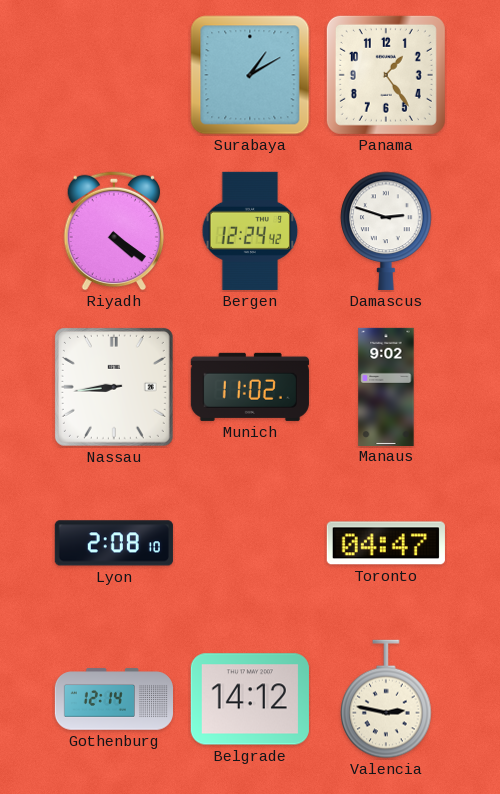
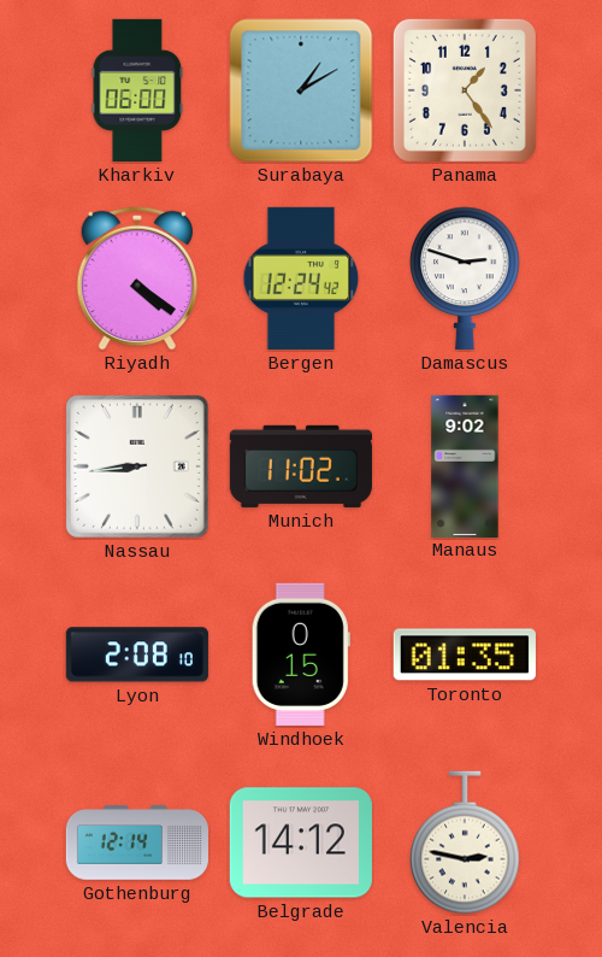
Kharkiv: none -> 06:00 (137, 90)
Windhoek: none -> 0:15 (301, 654)
Toronto: 04:47 -> 01:35 (465, 654)
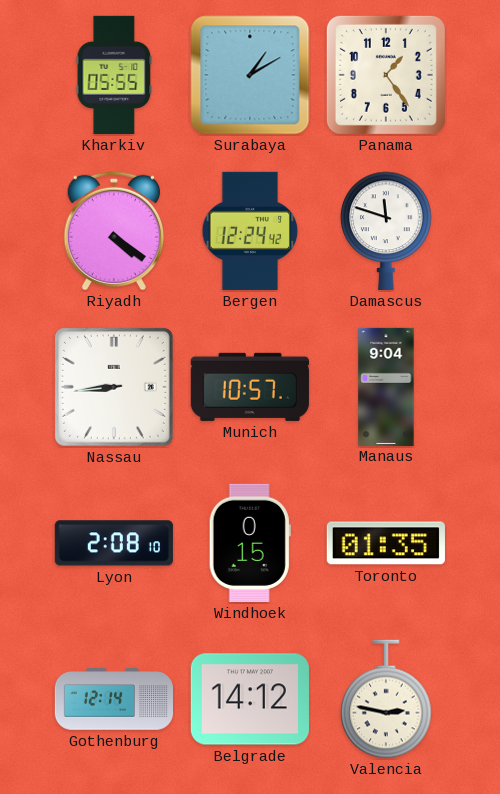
Kharkiv: 06:00 -> 05:55 (114, 75)
Damascus: 2:48 -> 11:48 (386, 231)
Munich: 11:02 -> 10:57 (250, 387)
Manaus: 9:02 -> 9:04 (386, 386)
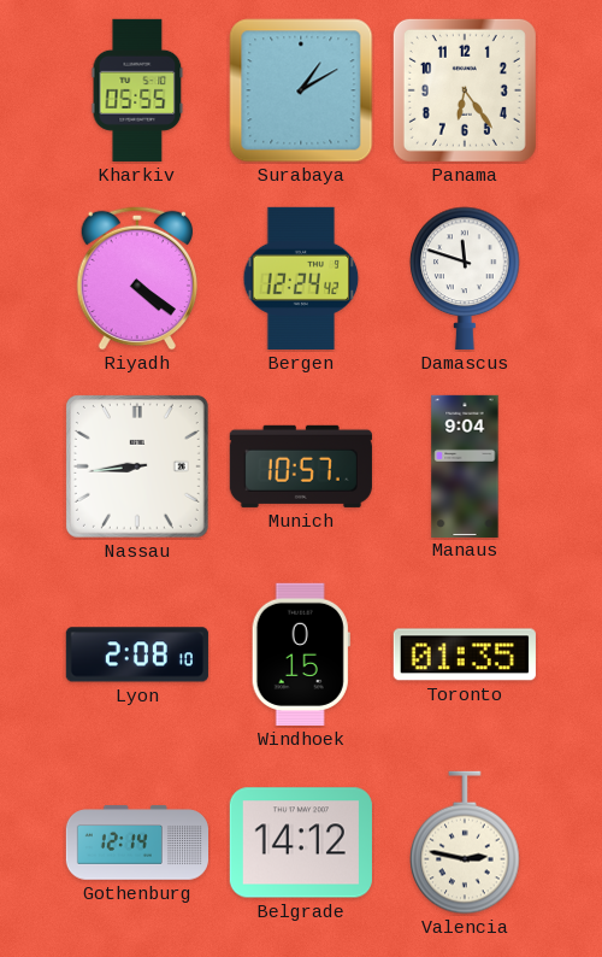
Panama: 1:24 -> 6:24 (465, 90)
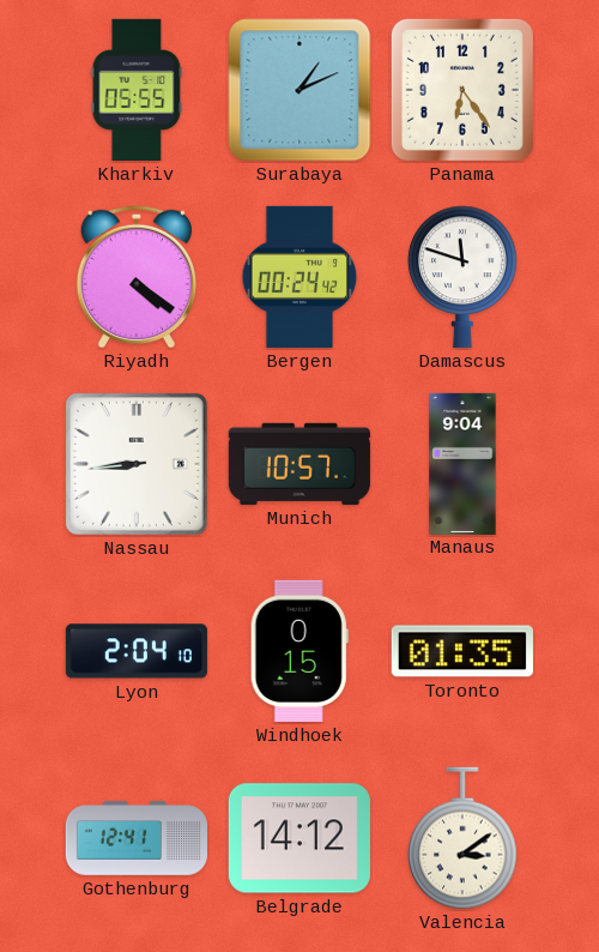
Surabaya: 1:10 -> 1:11 (299, 90)
Bergen: 12:24 -> 00:24 (299, 277)
Lyon: 2:08 -> 2:04 (137, 651)
Gothenburg: 12:14 -> 12:41 (135, 838)
Valencia: 2:47 -> 3:09 (462, 838)
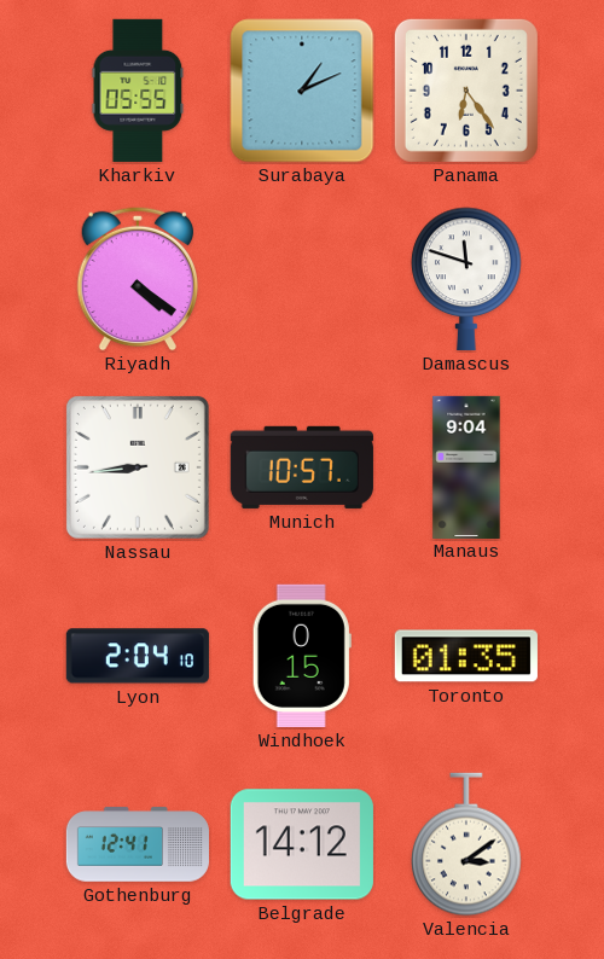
Bergen: 00:24 -> none (299, 277)
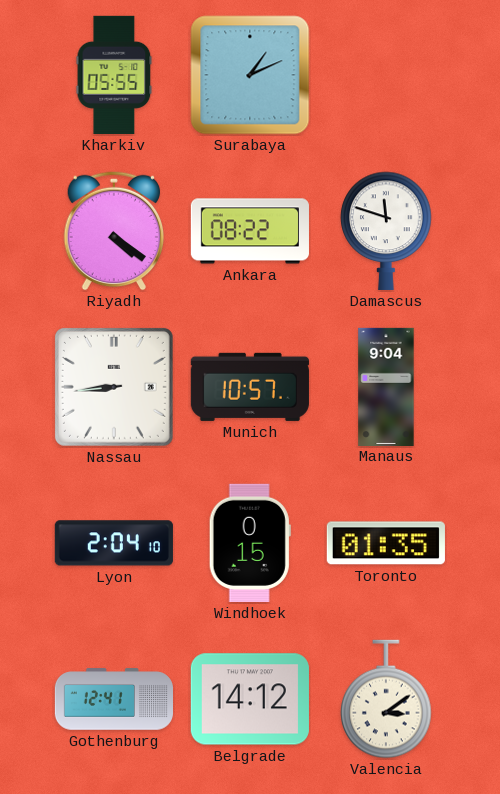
Panama: 6:24 -> none (466, 91)
Ankara: none -> 08:22 (250, 231)
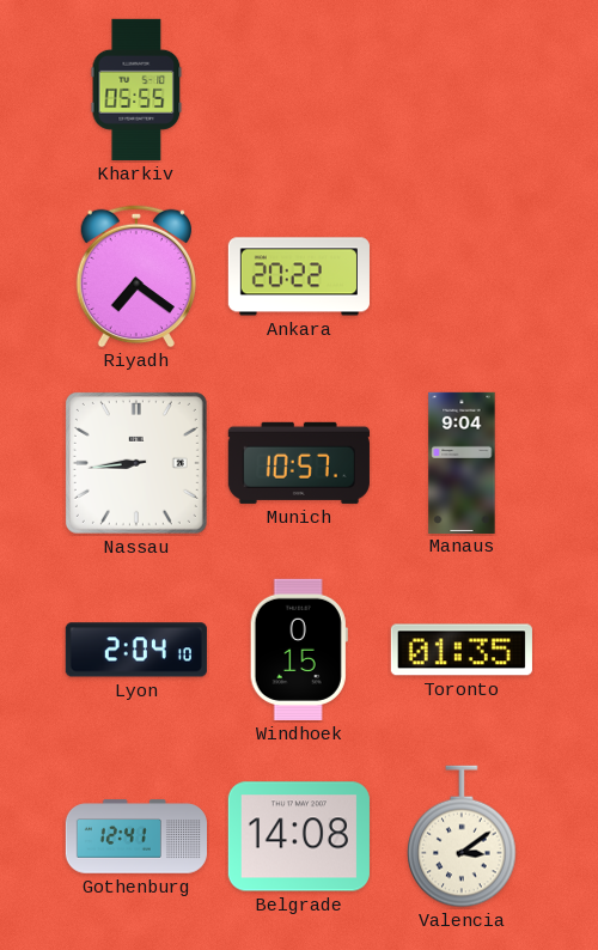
Surabaya: 1:11 -> none (250, 75)
Riyadh: 4:21 -> 7:21 (136, 276)
Ankara: 08:22 -> 20:22 (299, 276)
Damascus: 11:48 -> none (386, 231)
Belgrade: 14:12 -> 14:08 (299, 836)
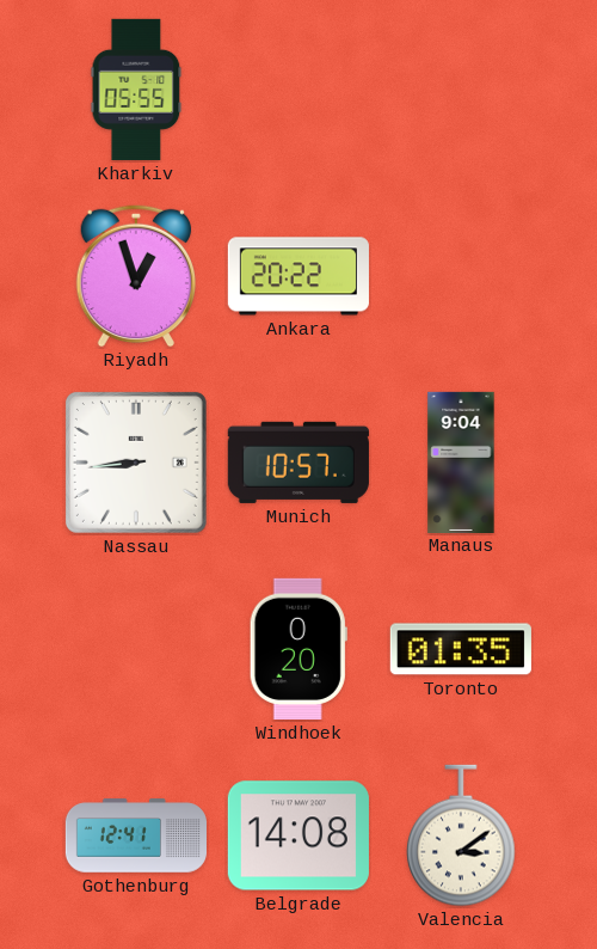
Riyadh: 7:21 -> 12:57 (136, 276)
Lyon: 2:04 -> none (136, 650)
Windhoek: 0:15 -> 0:20 (298, 649)
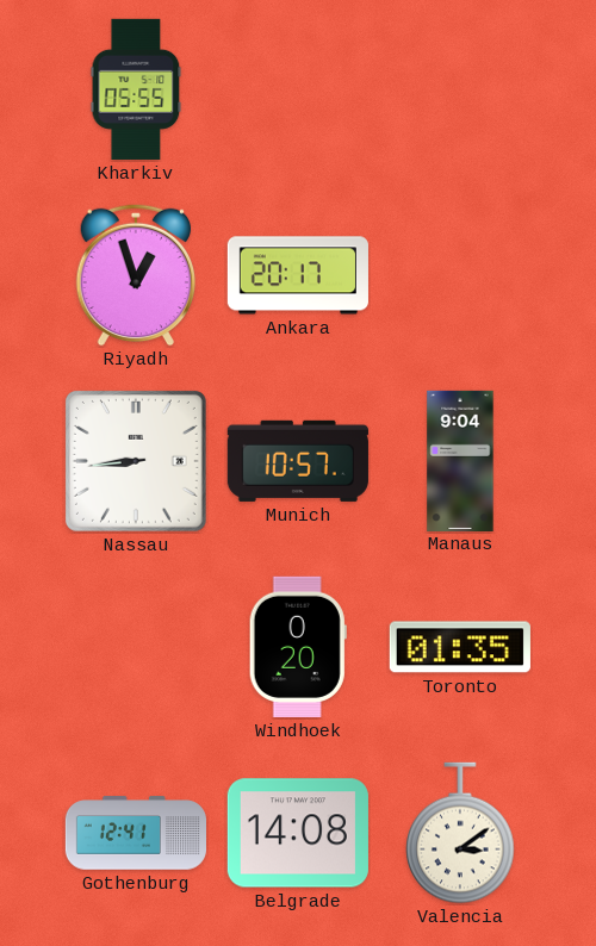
Ankara: 20:22 -> 20:17 (298, 275)
